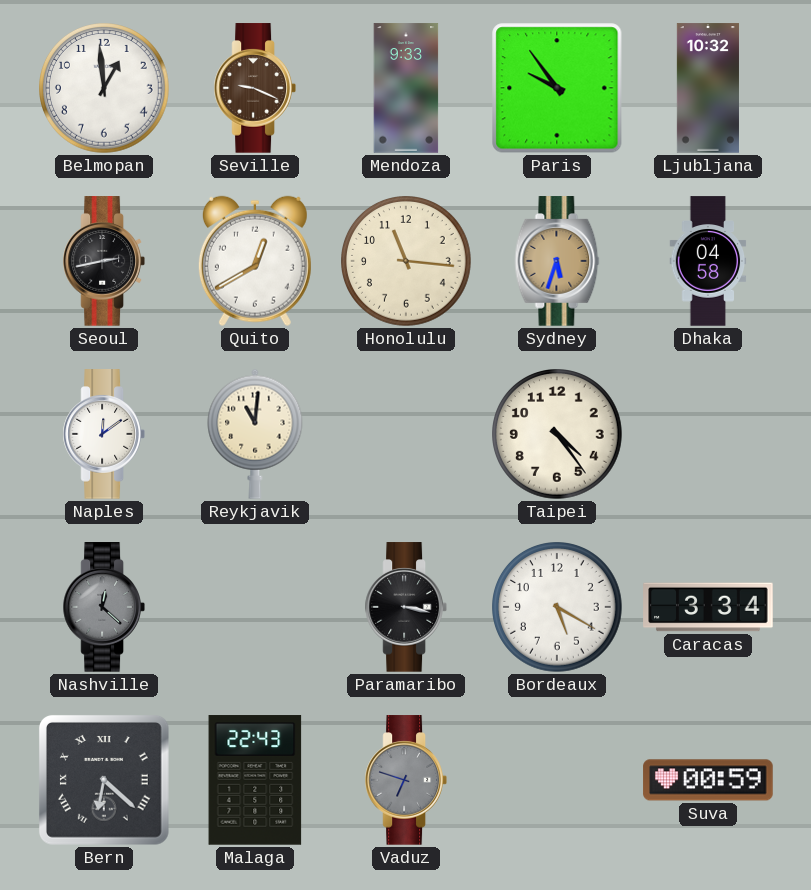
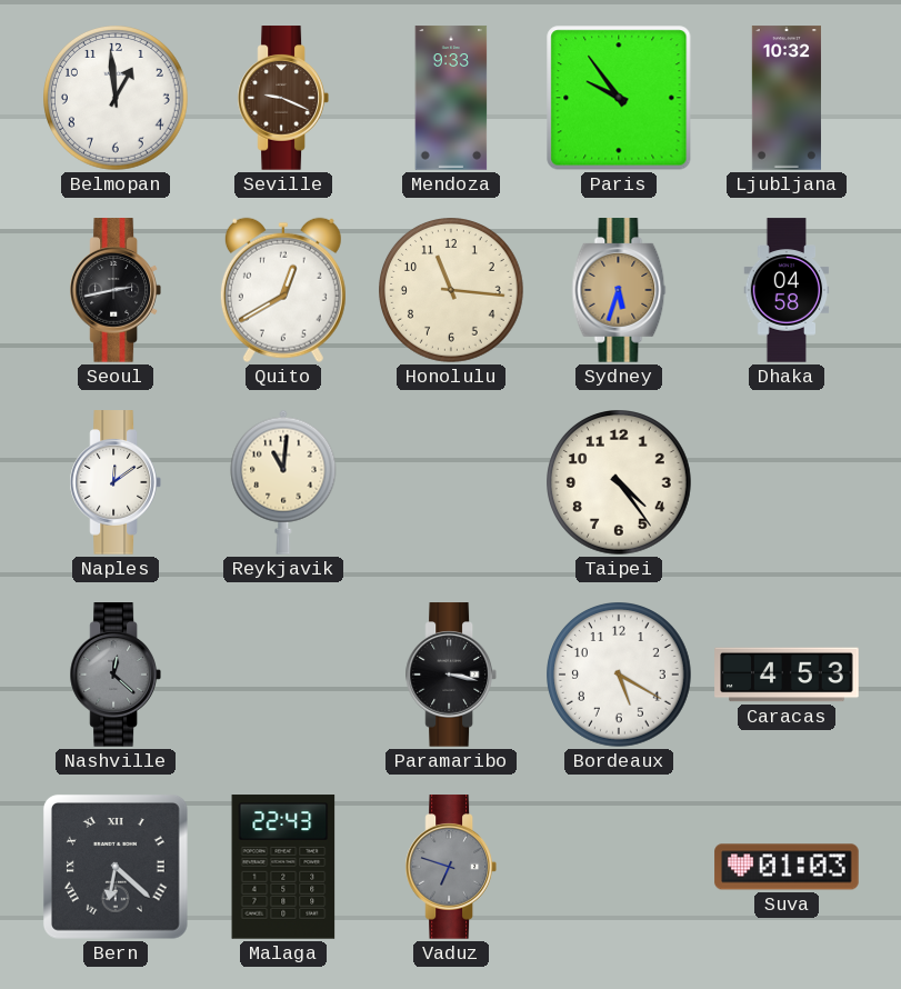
Caracas: 3:34 -> 4:53 (787, 675)
Suva: 00:59 -> 01:03 (787, 867)
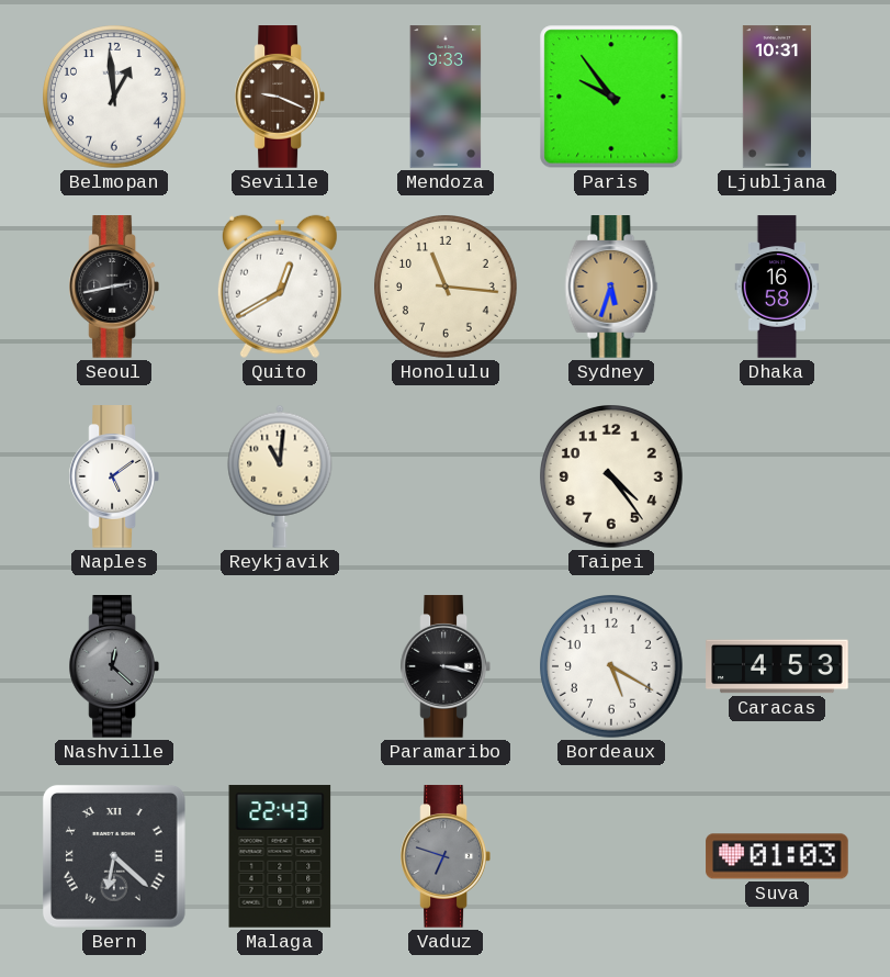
Ljubljana: 10:32 -> 10:31 (777, 97)
Dhaka: 04:58 -> 16:58 (777, 287)
Naples: 12:09 -> 5:09 (114, 476)
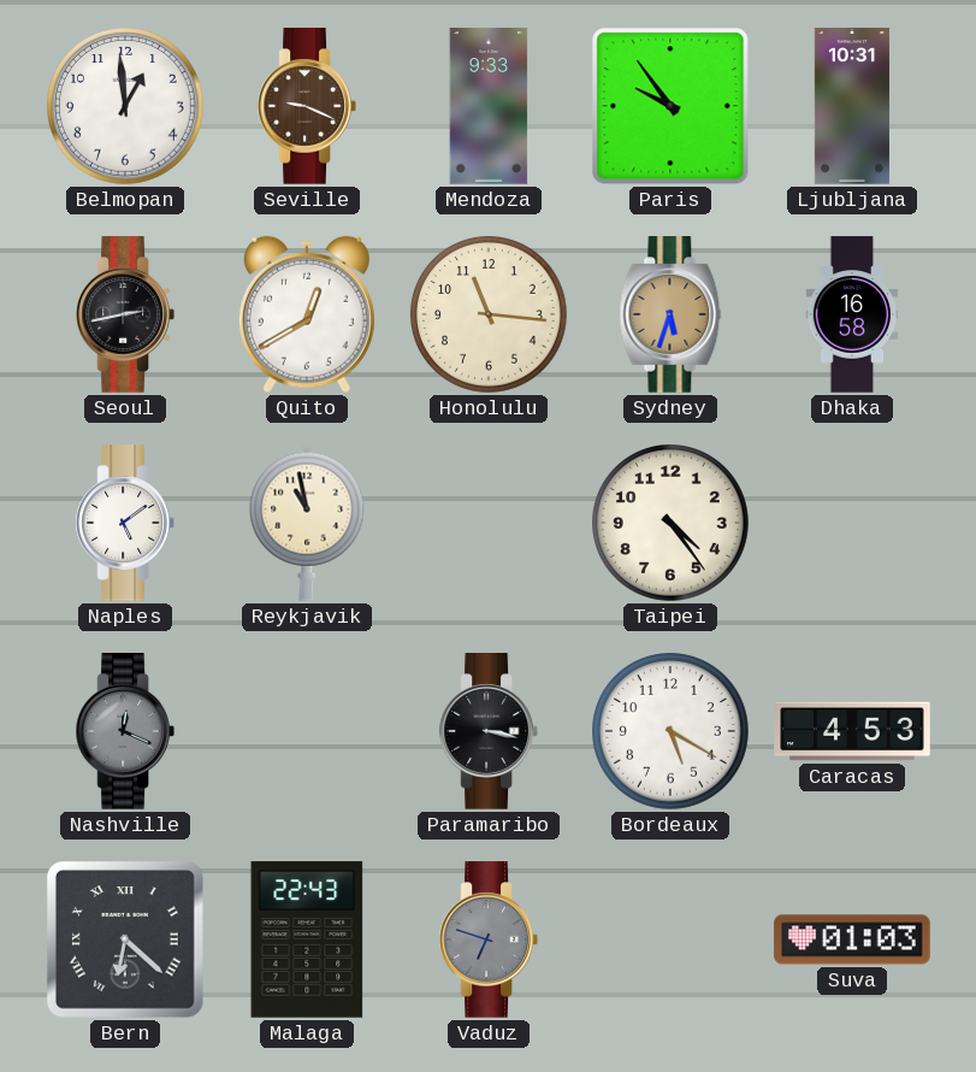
Reykjavik: 11:01 -> 10:58 (307, 523)
Nashville: 12:22 -> 12:19 (125, 731)
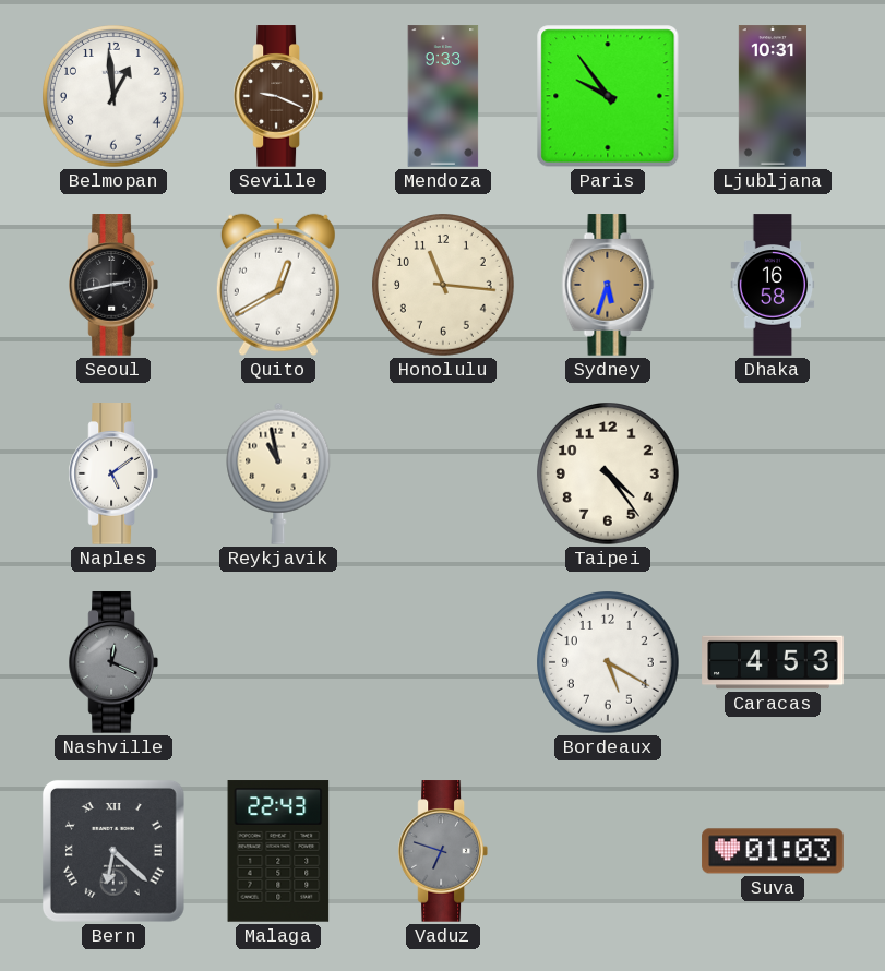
Paramaribo: 3:17 -> none (489, 731)
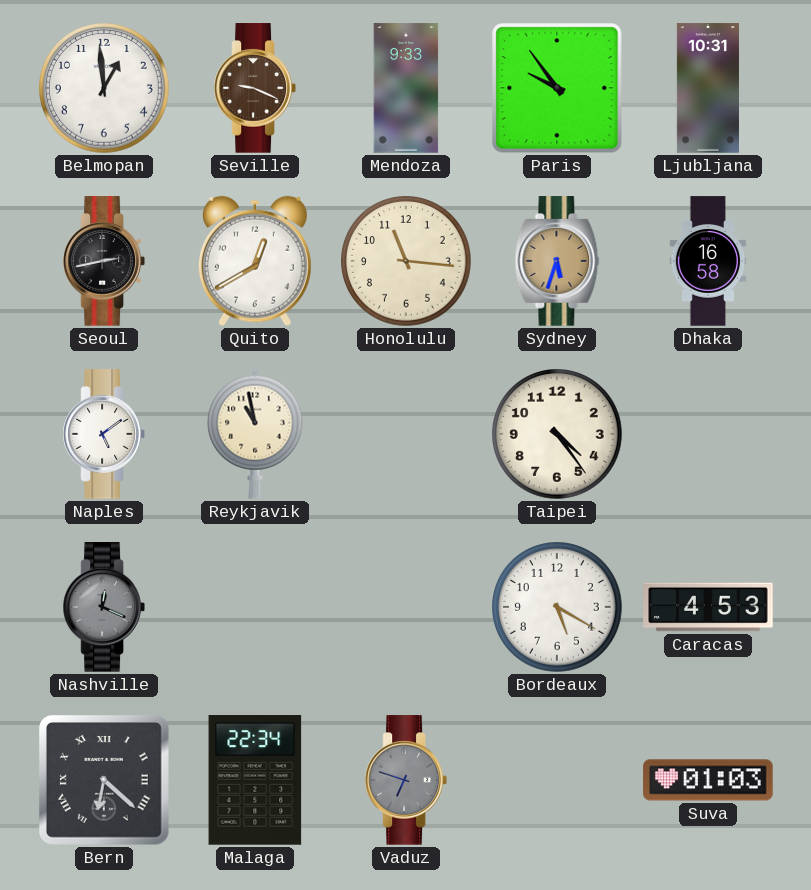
Malaga: 22:43 -> 22:34 (255, 780)
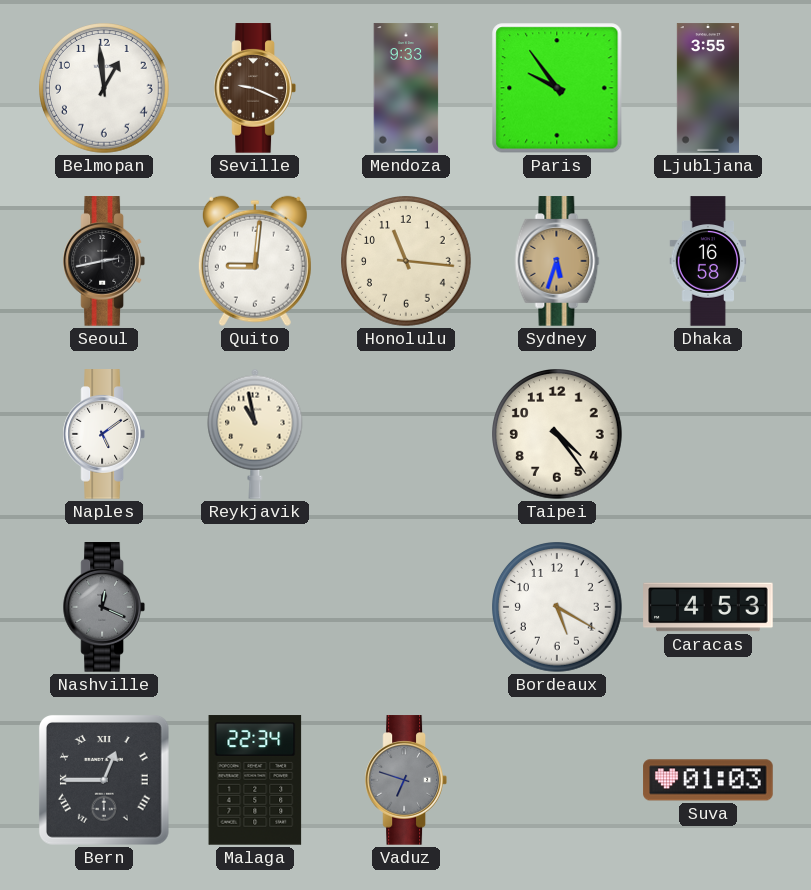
Ljubljana: 10:31 -> 3:55 (708, 88)
Quito: 12:40 -> 9:01 (255, 261)
Bern: 6:22 -> 12:45 (104, 780)
